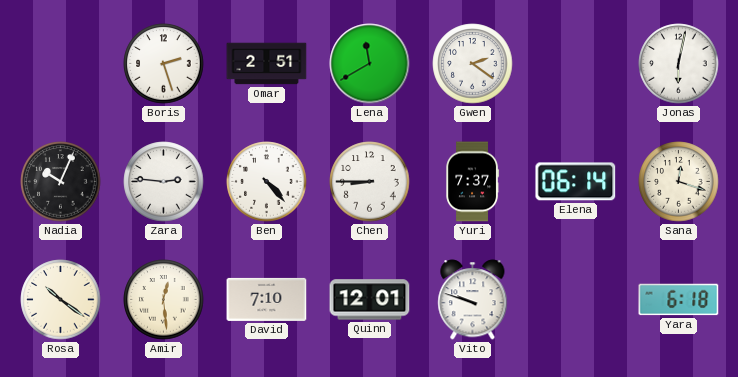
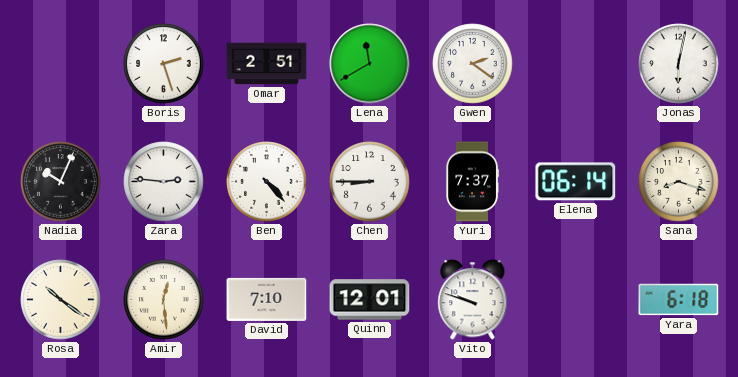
Sana: 12:18 -> 8:18 (679, 182)
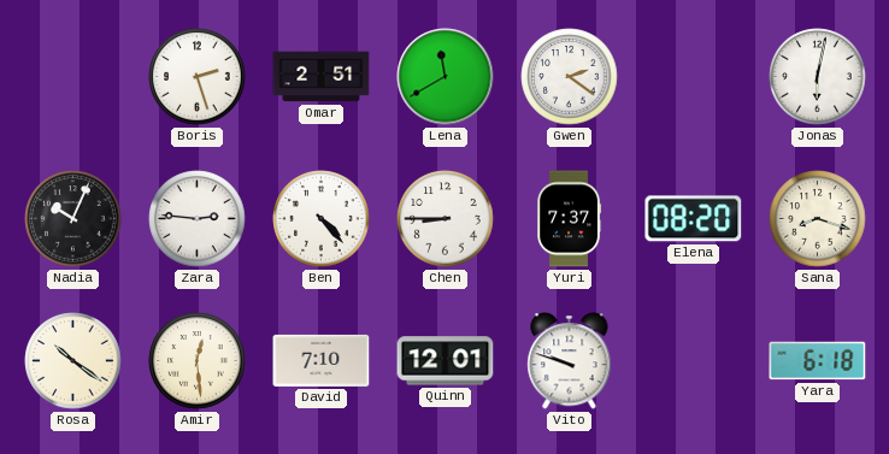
Elena: 06:14 -> 08:20 (694, 219)
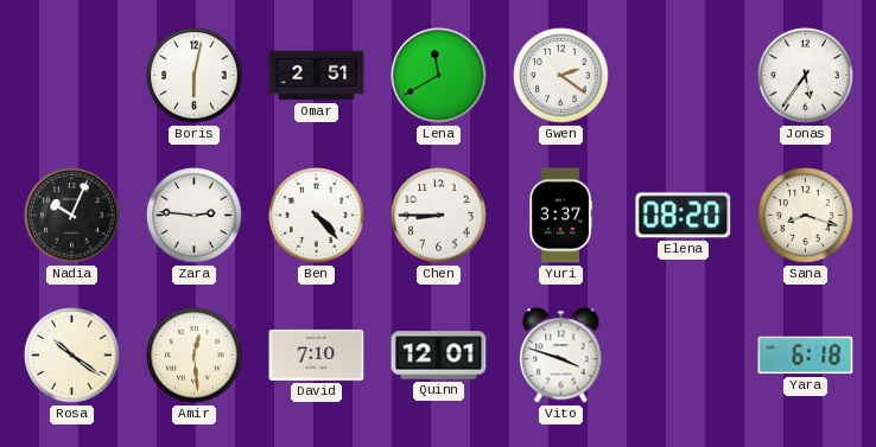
Boris: 2:27 -> 6:02 (195, 76)
Jonas: 6:02 -> 5:36 (806, 76)
Yuri: 7:37 -> 3:37 (561, 216)
Vito: 9:48 -> 3:48 (561, 356)
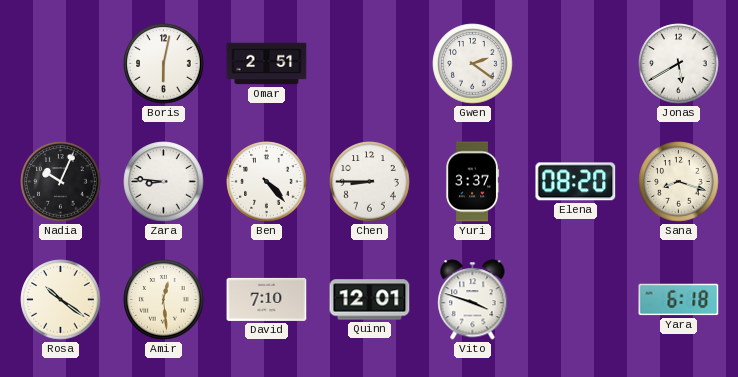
Lena: 11:40 -> none (439, 76)
Jonas: 5:36 -> 5:40 (679, 64)
Zara: 2:46 -> 8:46 (164, 182)
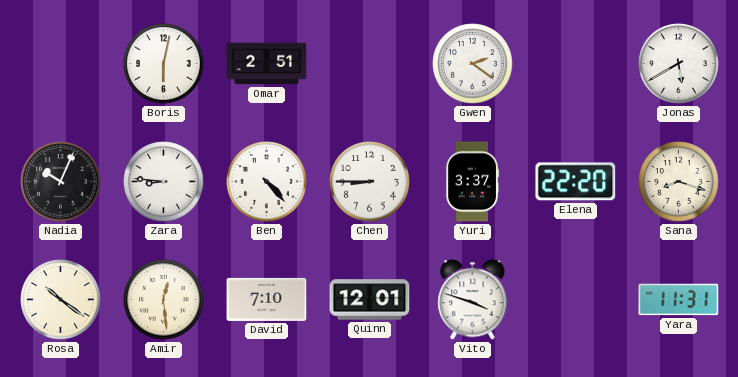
Elena: 08:20 -> 22:20 (576, 182)
Yara: 6:18 -> 11:31 (679, 300)
